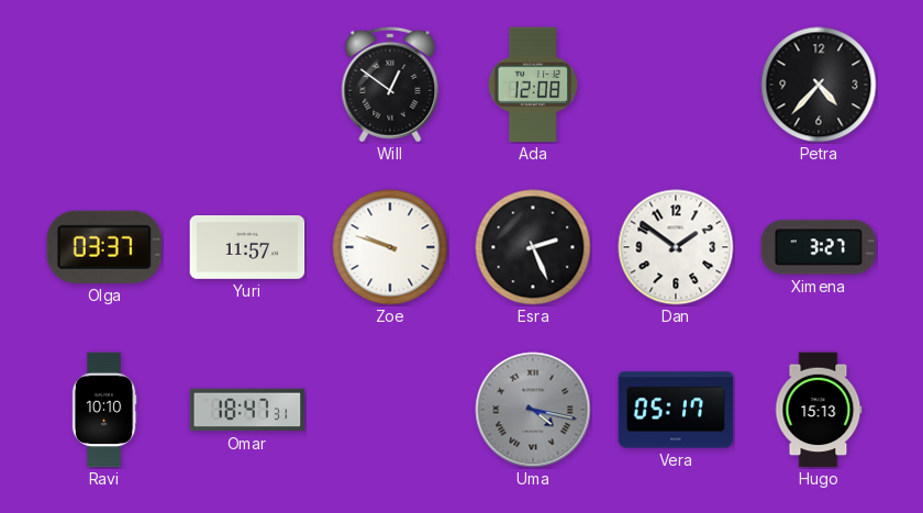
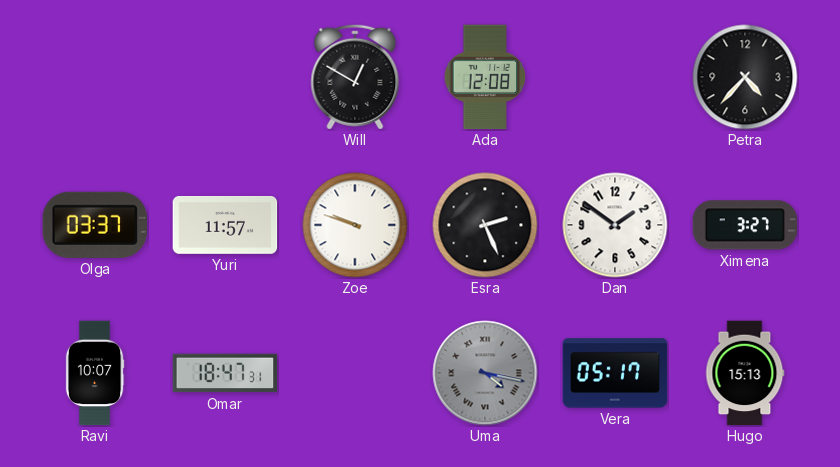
Will: 12:51 -> 12:50 (355, 77)
Ravi: 10:10 -> 10:07 (95, 373)
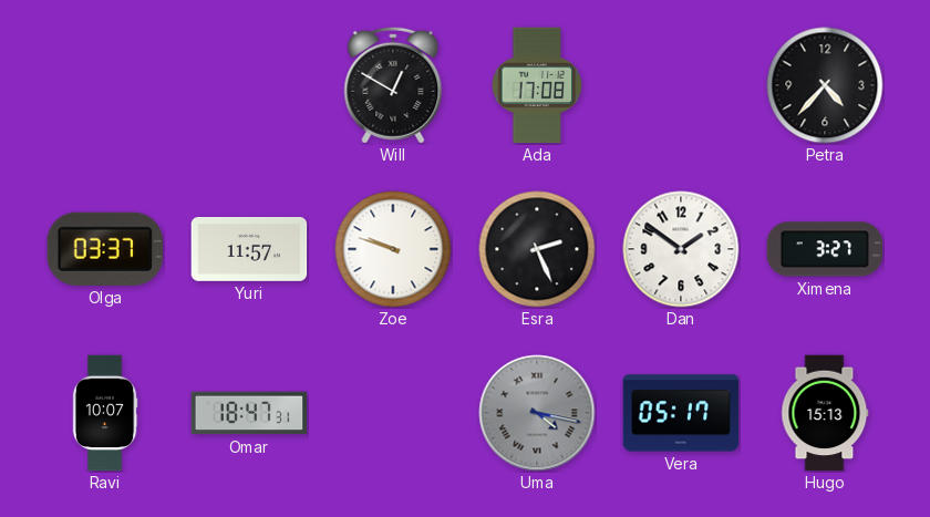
Ada: 12:08 -> 17:08 (537, 85)
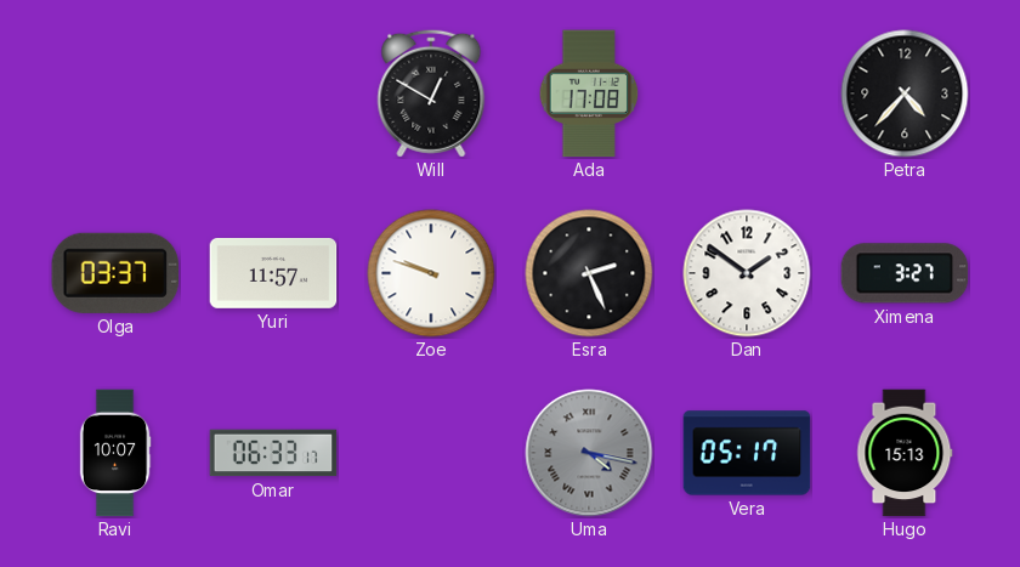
Omar: 18:47 -> 06:33 (273, 453)
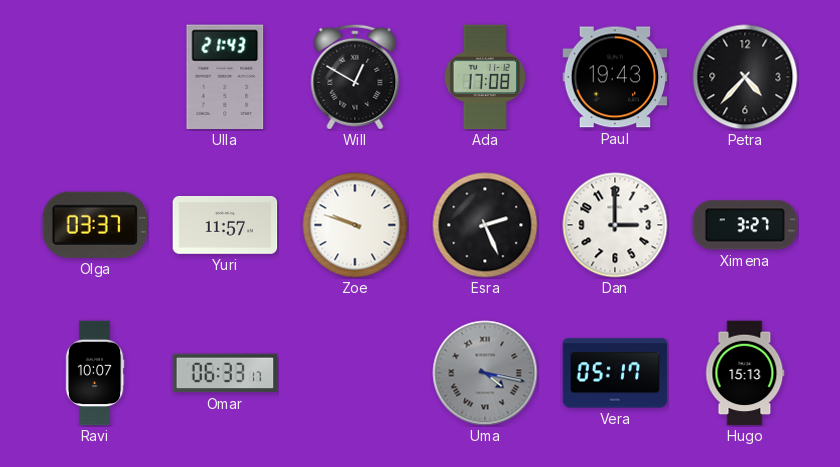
Ulla: none -> 21:43 (225, 77)
Paul: none -> 19:43 (615, 77)
Dan: 1:51 -> 3:00 (615, 225)
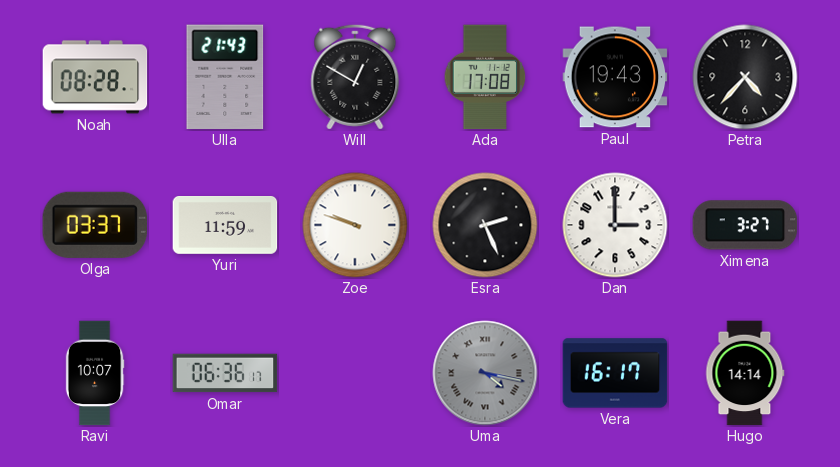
Noah: none -> 08:28 (95, 77)
Yuri: 11:57 -> 11:59 (225, 226)
Omar: 06:33 -> 06:36 (225, 373)
Vera: 05:17 -> 16:17 (615, 373)
Hugo: 15:13 -> 14:14 (745, 373)
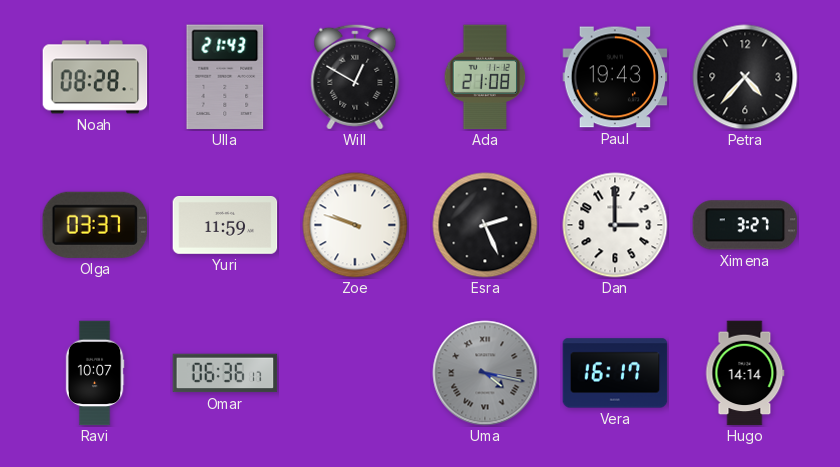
Ada: 17:08 -> 21:08 (485, 77)
